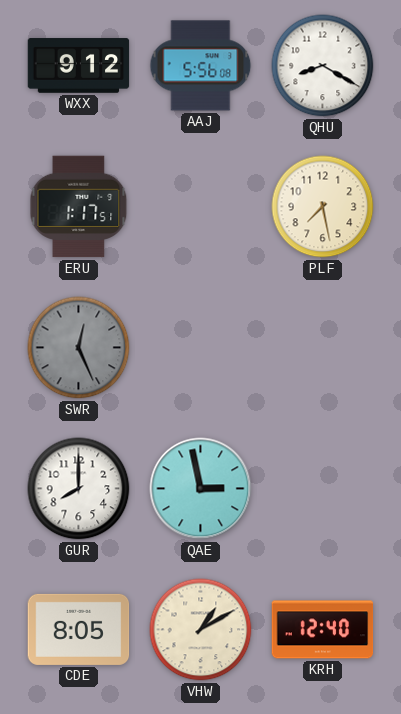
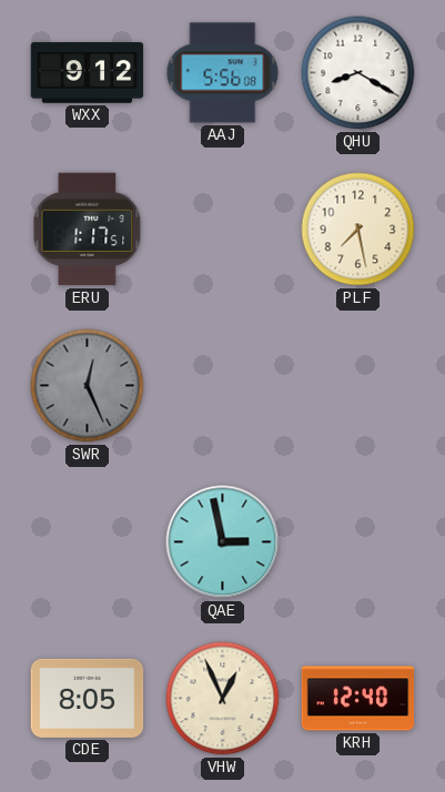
GUR: 8:00 -> none (79, 489)
VHW: 1:10 -> 12:56 (223, 699)
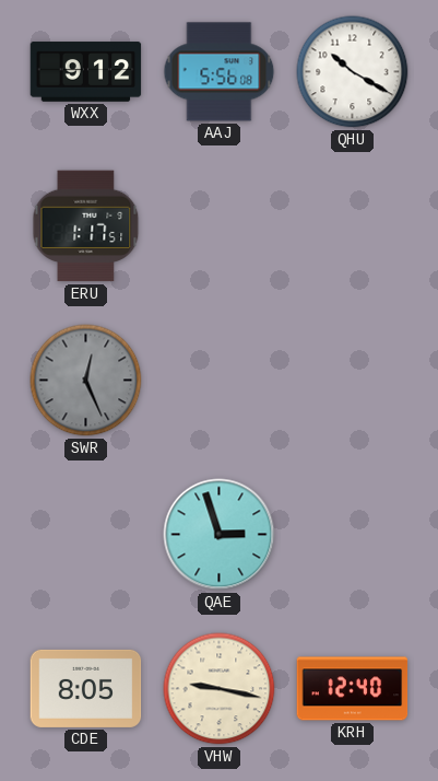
QHU: 8:20 -> 10:20 (353, 72)
PLF: 7:28 -> none (358, 230)
QAE: 2:58 -> 2:57 (220, 535)
VHW: 12:56 -> 9:17 (220, 689)
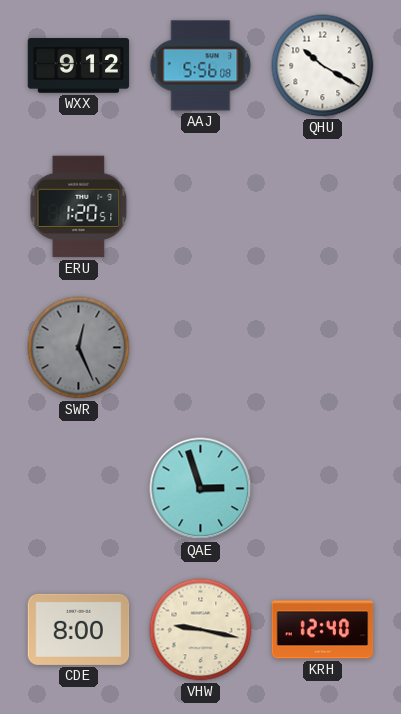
ERU: 1:17 -> 1:20 (79, 207)
CDE: 8:05 -> 8:00 (79, 629)
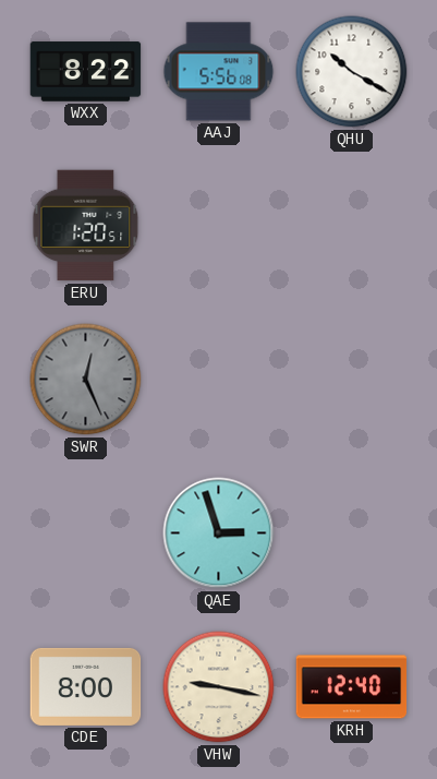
WXX: 9:12 -> 8:22 (86, 72)
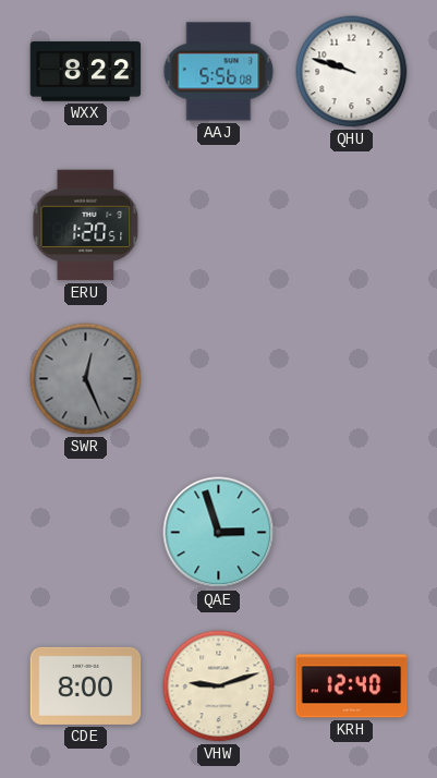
QHU: 10:20 -> 9:48 (352, 72)
VHW: 9:17 -> 9:12 (219, 686)
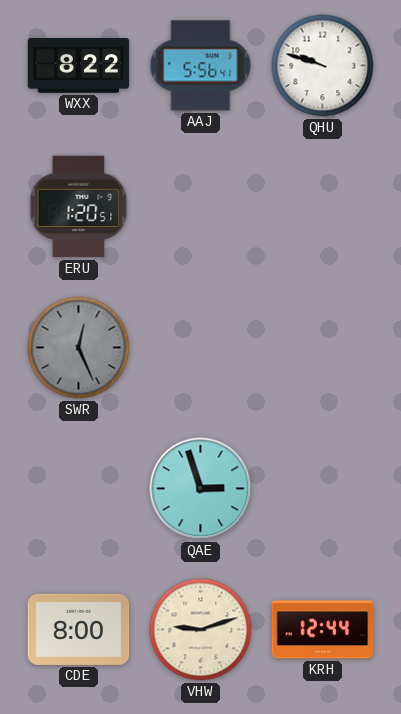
AAJ: 5:56:08 -> 5:56:41 (201, 66)
KRH: 12:40 -> 12:44 (323, 630)
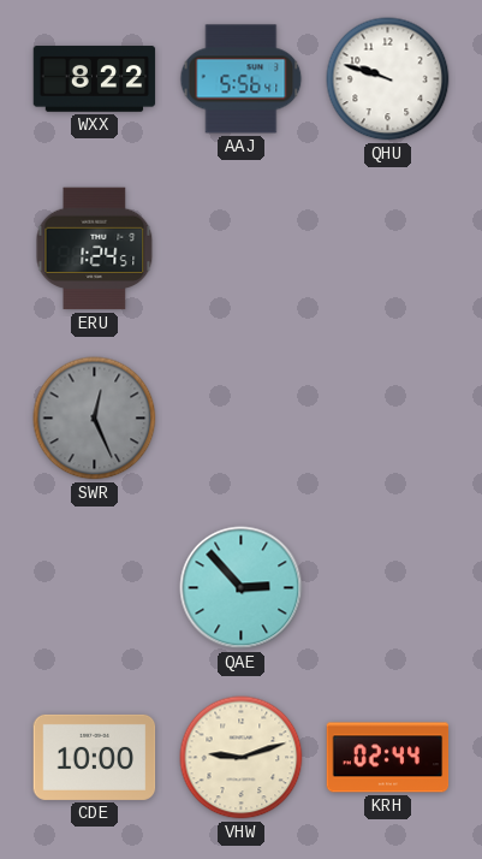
ERU: 1:20 -> 1:24 (95, 249)
QAE: 2:57 -> 2:53 (242, 588)
CDE: 8:00 -> 10:00 (95, 757)
KRH: 12:44 -> 02:44 (388, 758)
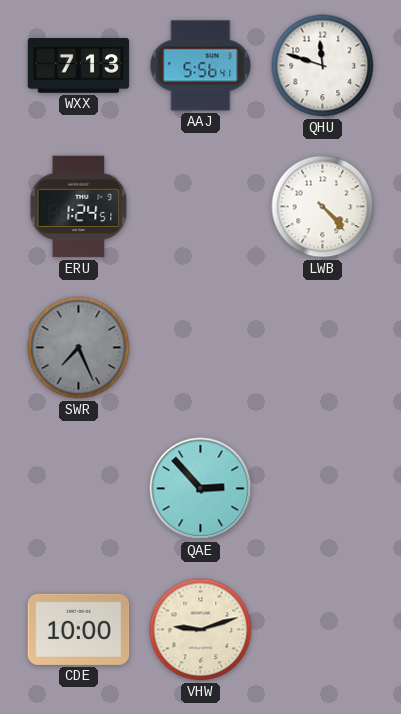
WXX: 8:22 -> 7:13 (79, 66)
QHU: 9:48 -> 11:48 (323, 66)
LWB: none -> 4:23 (323, 207)
SWR: 12:26 -> 7:26 (79, 348)
KRH: 02:44 -> none (388, 758)
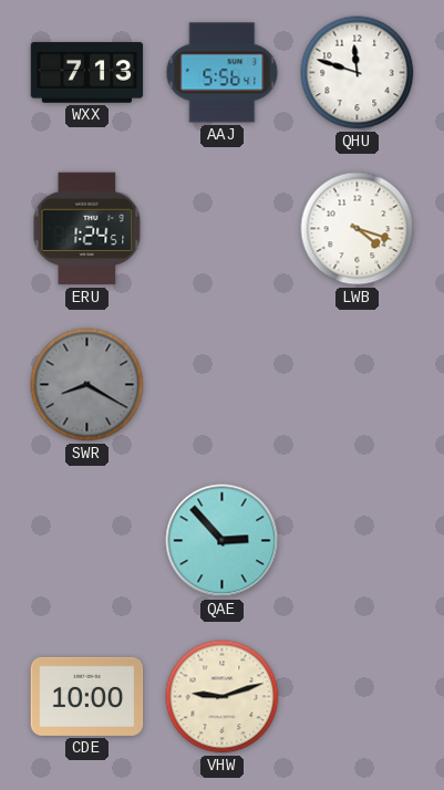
LWB: 4:23 -> 4:18 (358, 229)
SWR: 7:26 -> 8:20 (87, 385)
